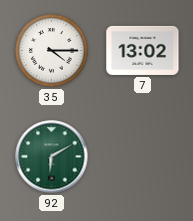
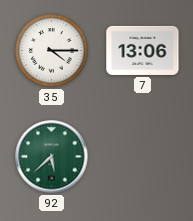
7: 13:02 -> 13:06 (143, 50)
92: 6:10 -> 5:38 (52, 157)
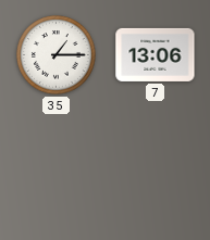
35: 4:15 -> 1:15 (57, 55)
92: 5:38 -> none (52, 157)
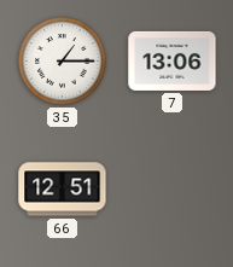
66: none -> 12:51 (63, 190)
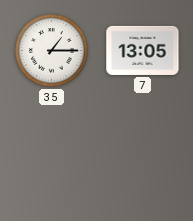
7: 13:06 -> 13:05 (143, 50)
66: 12:51 -> none (63, 190)
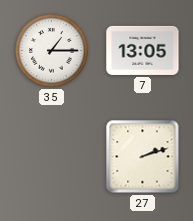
27: none -> 2:12 (143, 157)
